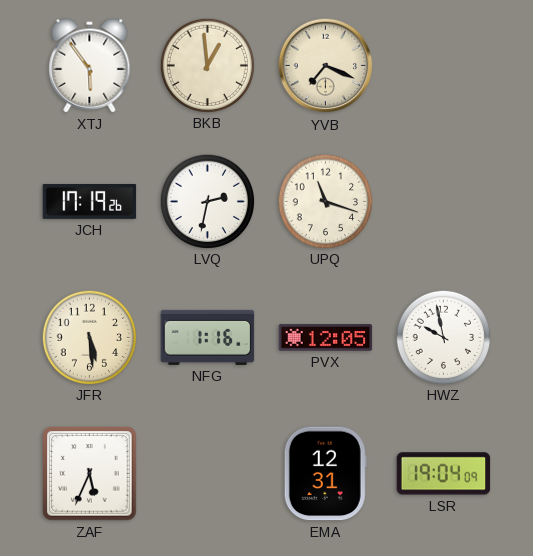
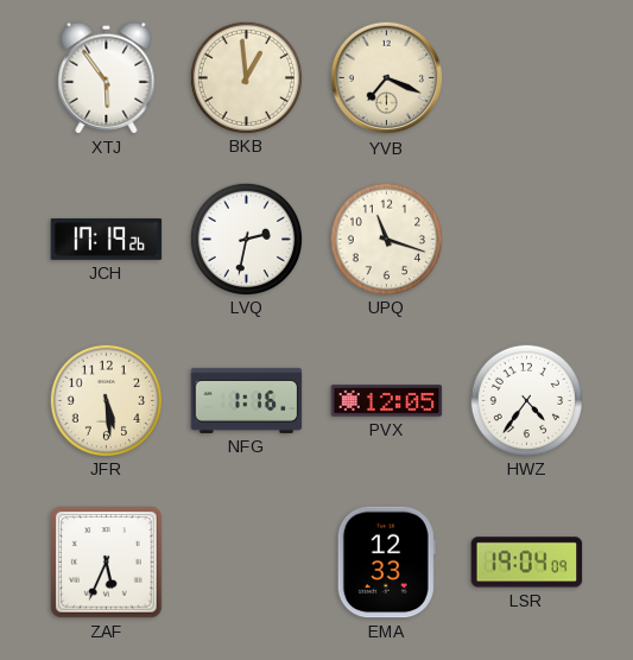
HWZ: 9:58 -> 4:36 (526, 400)
EMA: 12:31 -> 12:33 (386, 563)
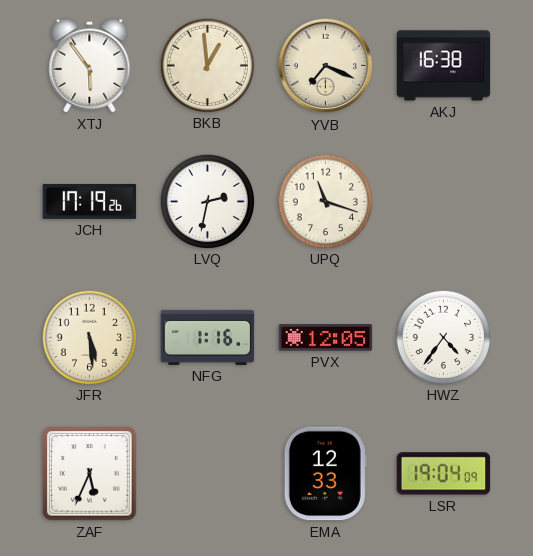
AKJ: none -> 16:38 (444, 66)
